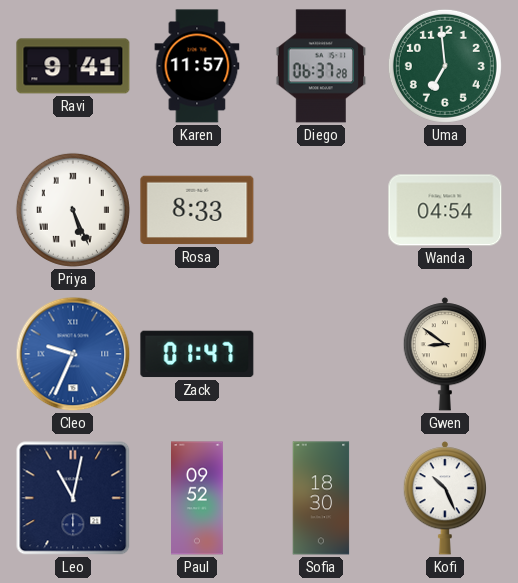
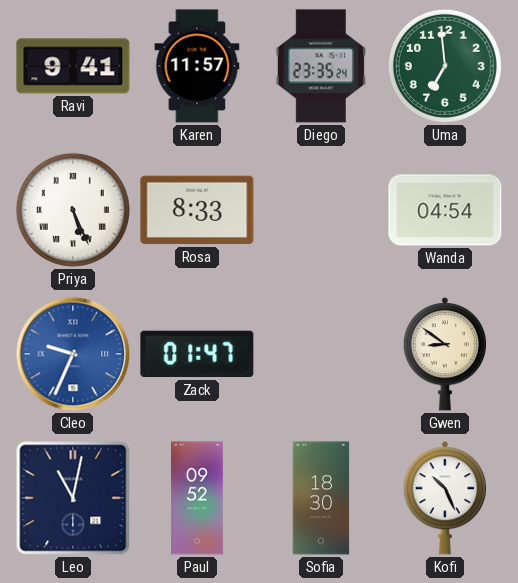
Diego: 06:37 -> 23:35 (321, 66)
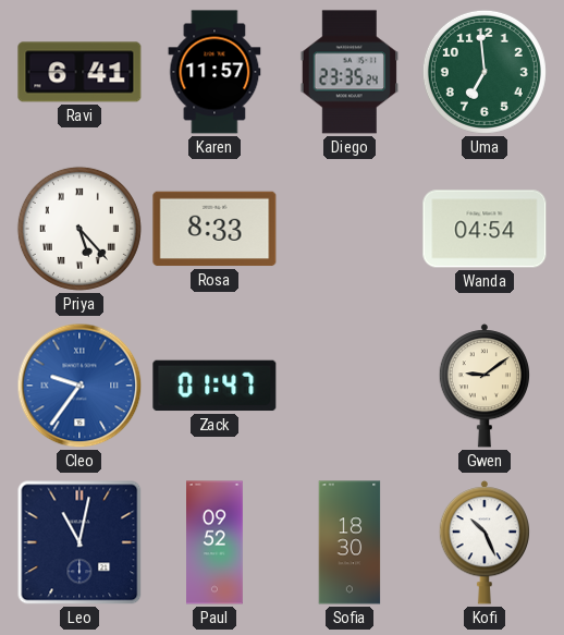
Ravi: 9:41 -> 6:41 (79, 72)
Priya: 5:26 -> 5:23 (79, 229)
Cleo: 9:34 -> 9:36 (79, 386)
Gwen: 8:51 -> 9:09 (483, 386)
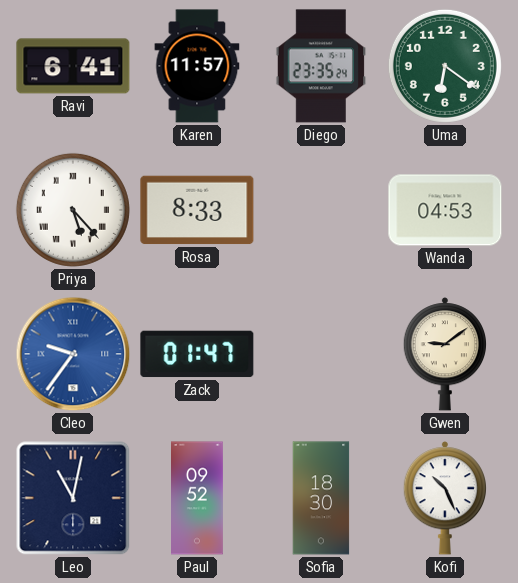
Uma: 6:59 -> 6:21 (445, 66)
Wanda: 04:54 -> 04:53 (445, 210)
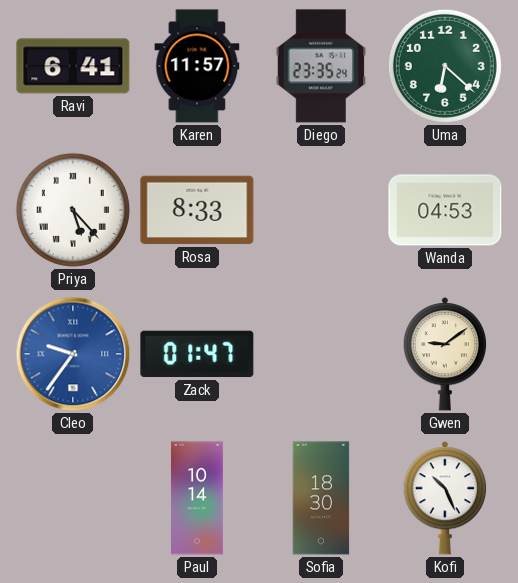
Uma: 6:21 -> 6:22 (445, 66)
Leo: 11:02 -> none (73, 498)
Paul: 09:52 -> 10:14 (198, 498)
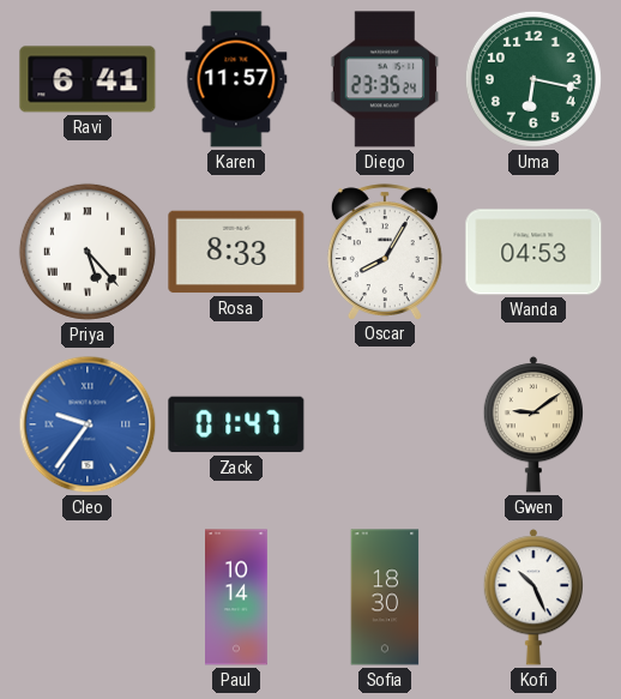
Uma: 6:22 -> 6:17 (533, 79)
Oscar: none -> 8:05 (385, 252)
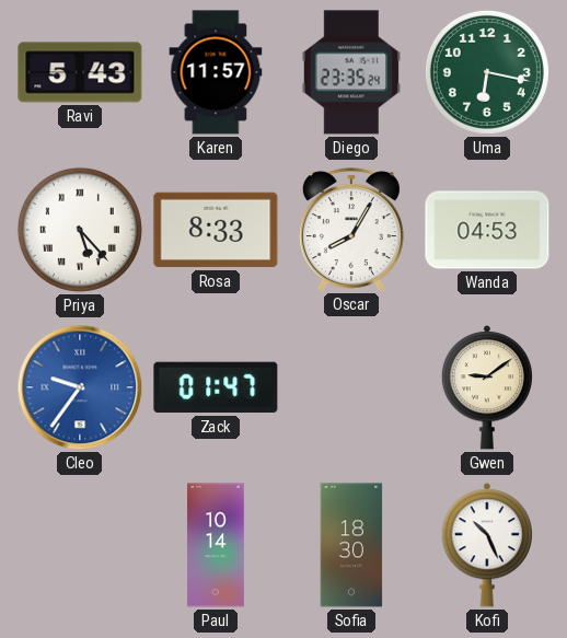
Ravi: 6:41 -> 5:43 (80, 72)
